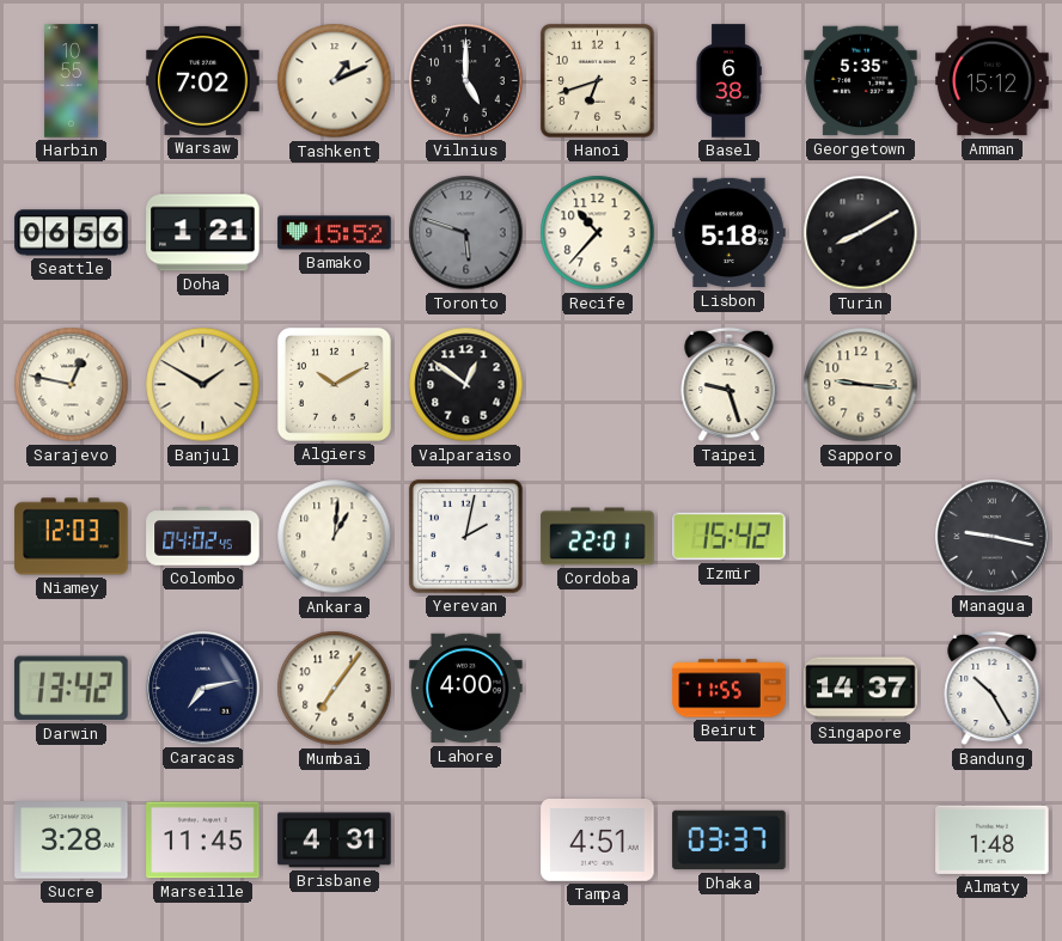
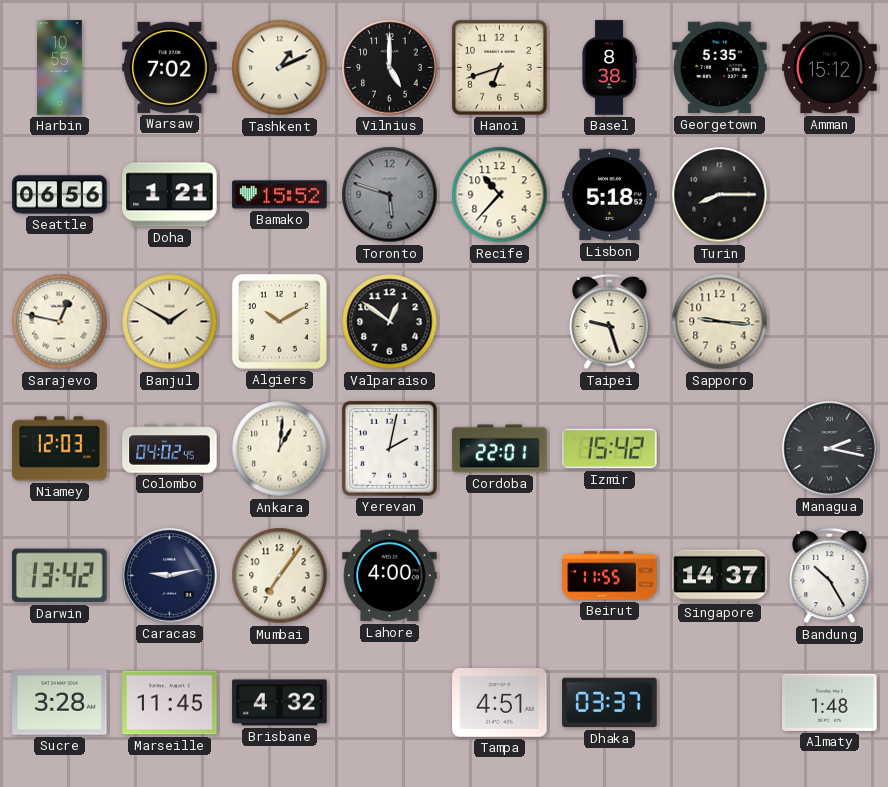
Basel: 6:38 -> 8:38 (609, 68)
Turin: 8:10 -> 8:15 (720, 195)
Managua: 9:17 -> 2:17 (830, 449)
Caracas: 7:13 -> 9:13 (170, 576)
Brisbane: 4:31 -> 4:32 (280, 703)
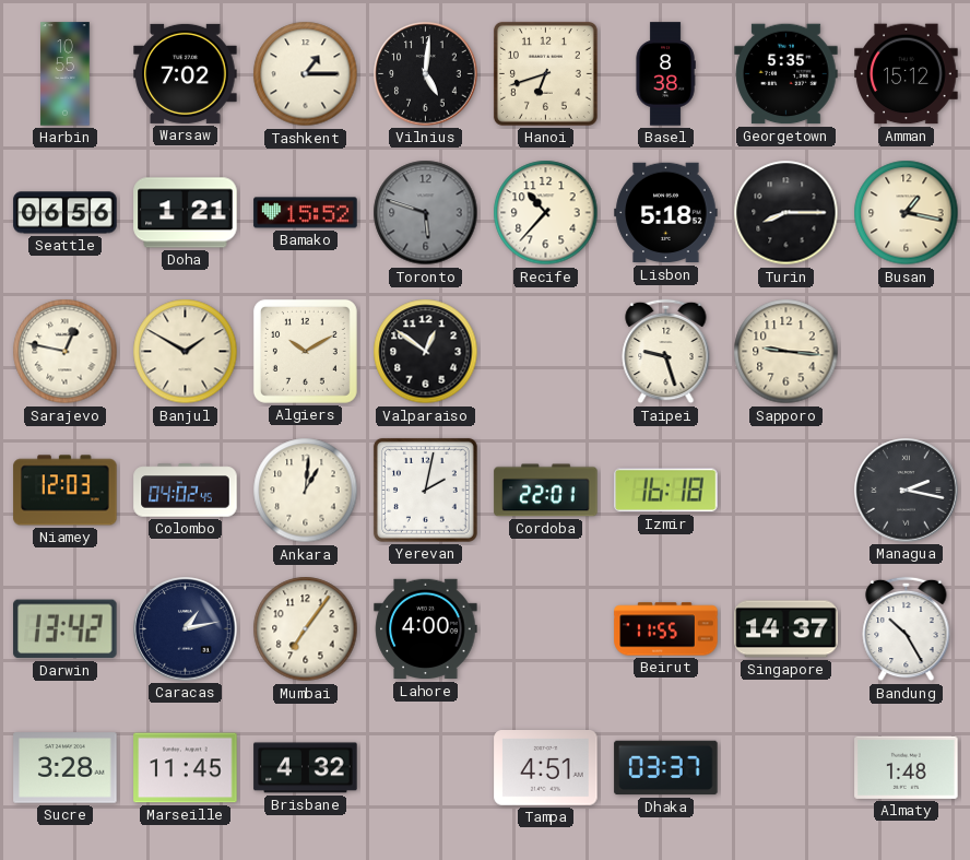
Tashkent: 1:11 -> 1:15 (306, 74)
Vilnius: 5:00 -> 5:01 (426, 74)
Busan: none -> 1:17 (907, 213)
Izmir: 15:42 -> 16:18 (666, 491)
Caracas: 9:13 -> 1:13 (186, 629)
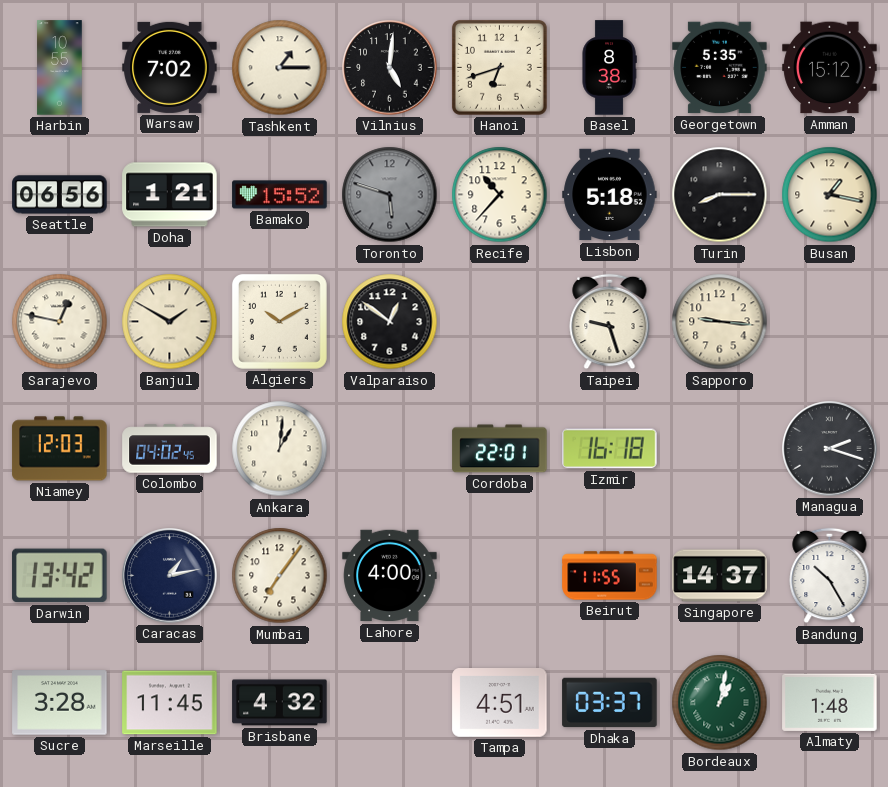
Yerevan: 2:02 -> none (425, 490)
Managua: 2:17 -> 2:18 (830, 449)
Bordeaux: none -> 1:02 (720, 703)
